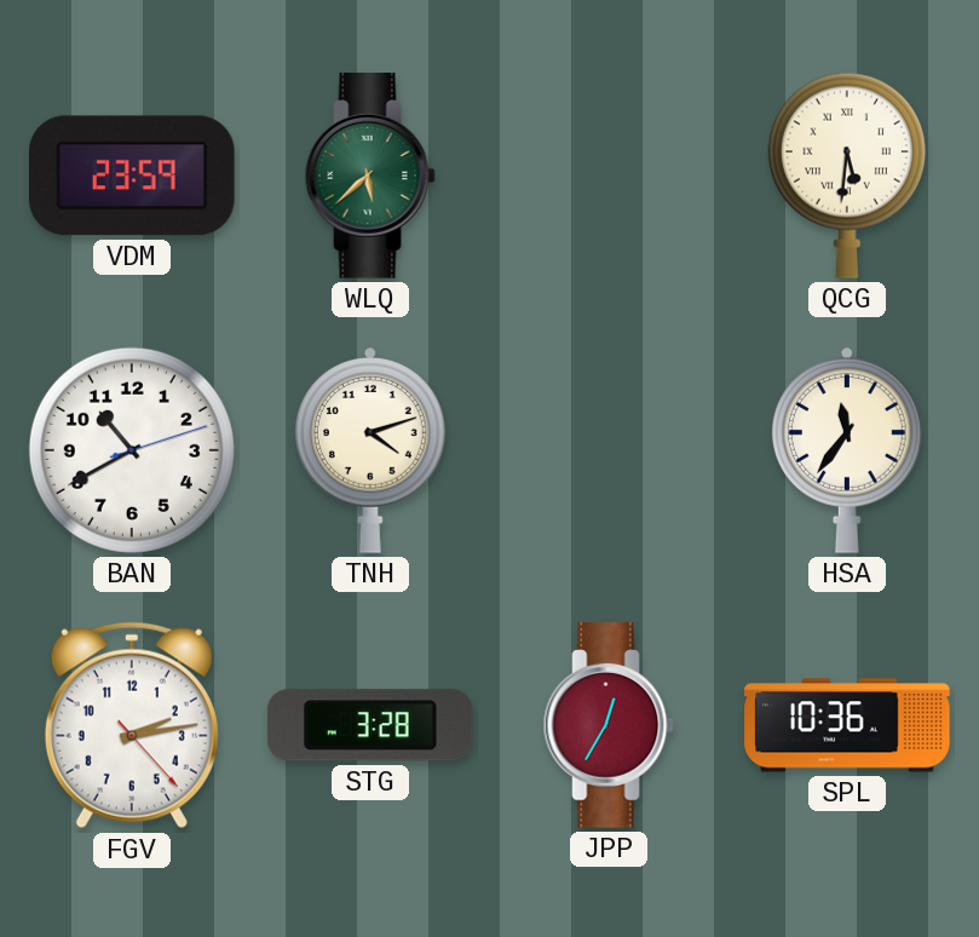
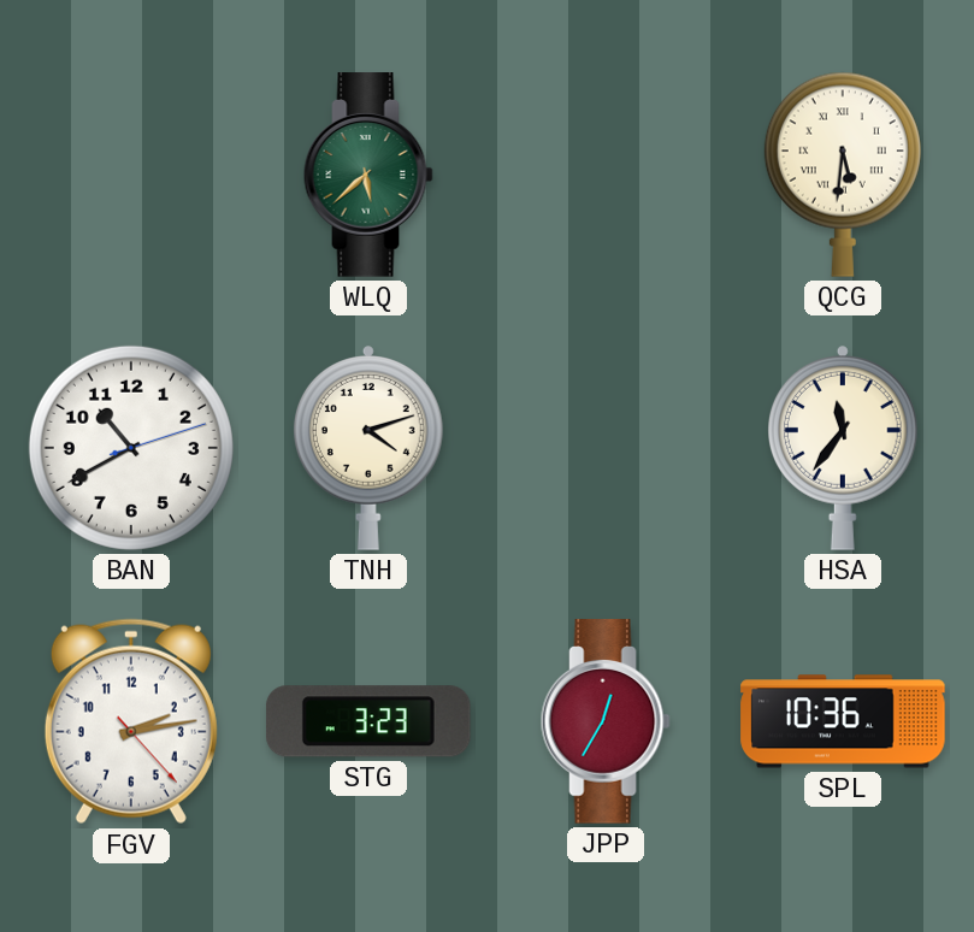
VDM: 23:59 -> none (133, 176)
STG: 3:28 -> 3:23 (368, 721)
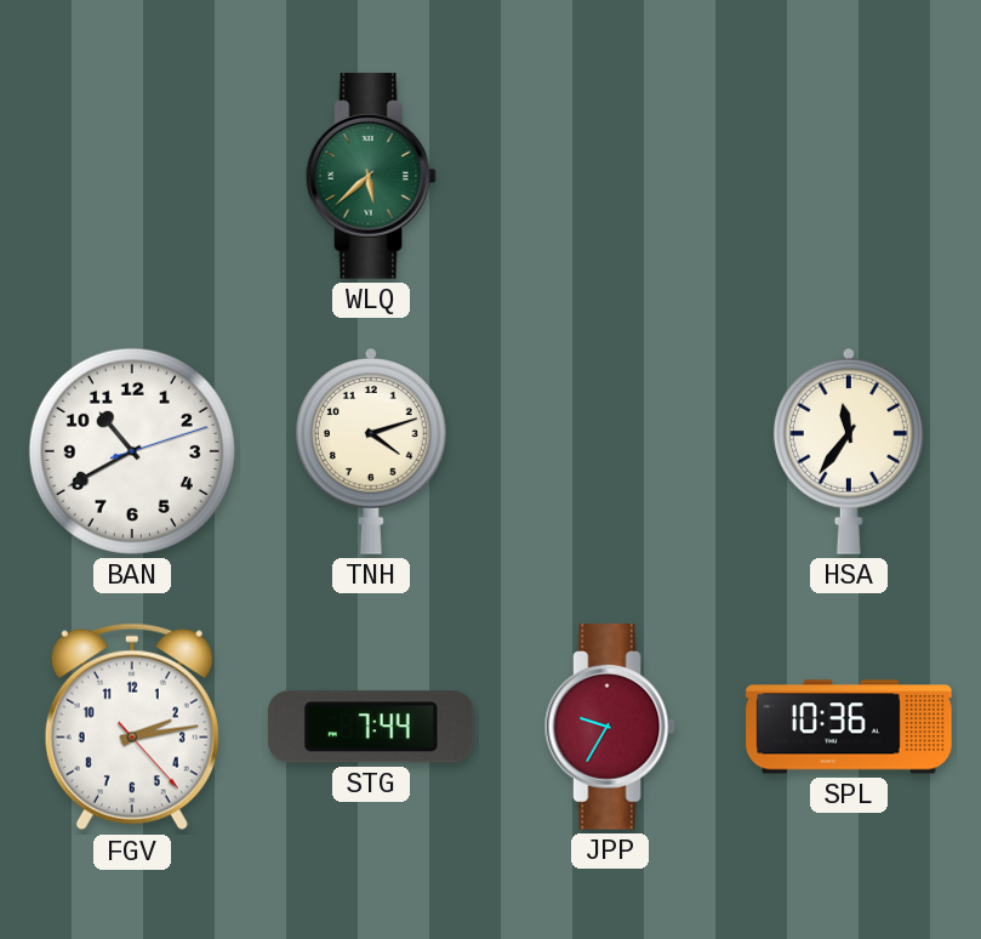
QCG: 5:31 -> none (843, 175)
STG: 3:23 -> 7:44 (371, 727)
JPP: 12:35 -> 9:35 (610, 727)
